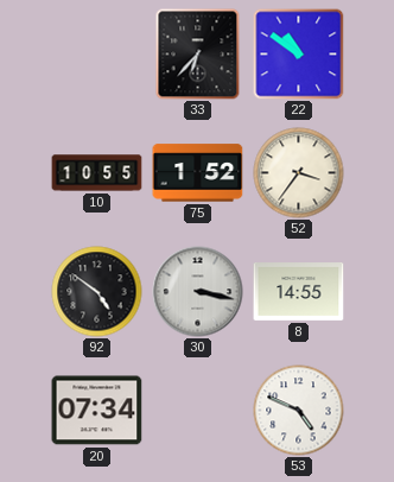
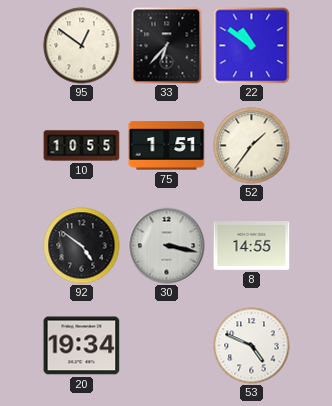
95: none -> 12:51 (82, 46)
75: 1:52 -> 1:51 (167, 146)
52: 3:36 -> 1:36 (252, 146)
20: 07:34 -> 19:34 (82, 346)
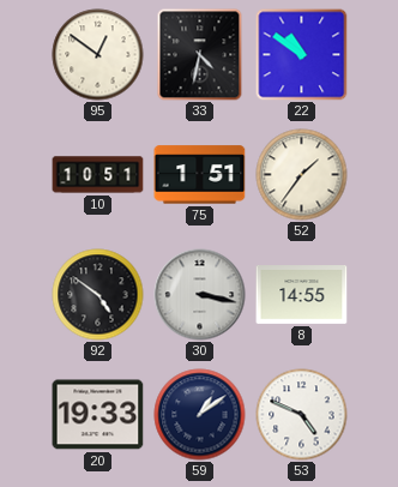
33: 6:37 -> 4:32 (200, 55)
10: 10:55 -> 10:51 (98, 175)
20: 19:34 -> 19:33 (98, 415)
59: none -> 1:09 (200, 415)
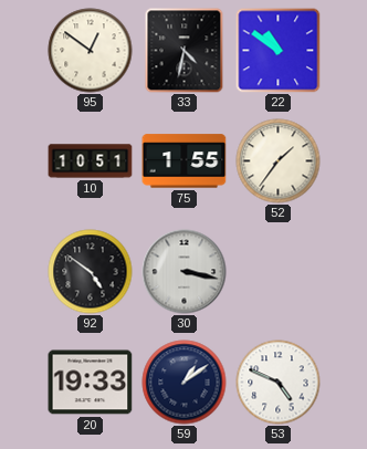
75: 1:51 -> 1:55 (185, 161)
8: 14:55 -> none (302, 295)
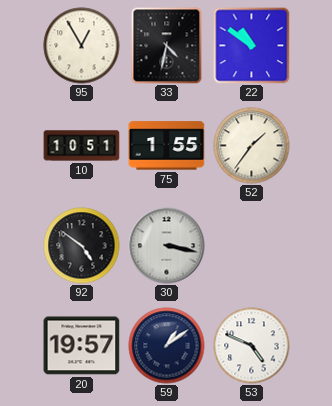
95: 12:51 -> 12:55 (82, 46)
20: 19:33 -> 19:57 (82, 346)
